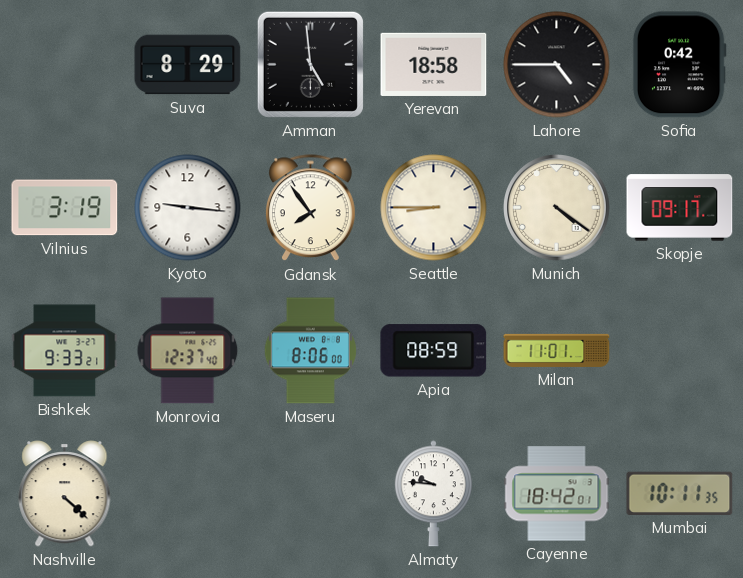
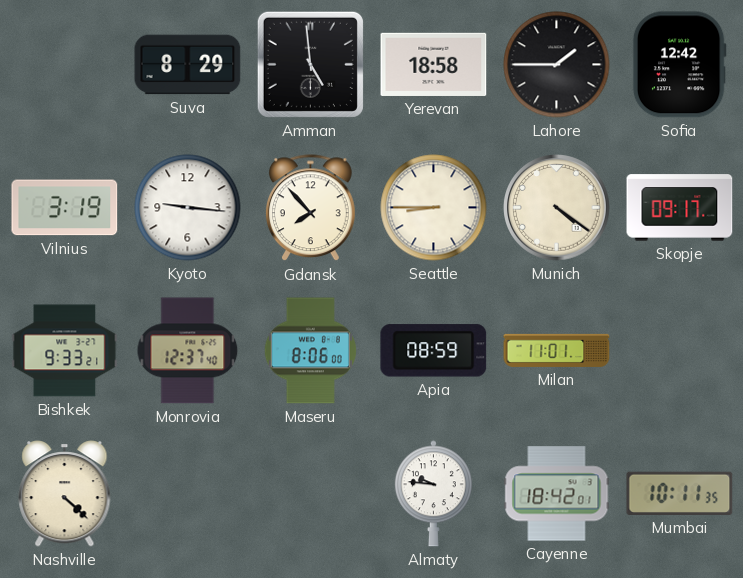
Lahore: 4:45 -> 1:45 (557, 65)
Sofia: 0:42 -> 12:42 (679, 65)
Gdansk: 7:54 -> 7:53 (311, 208)
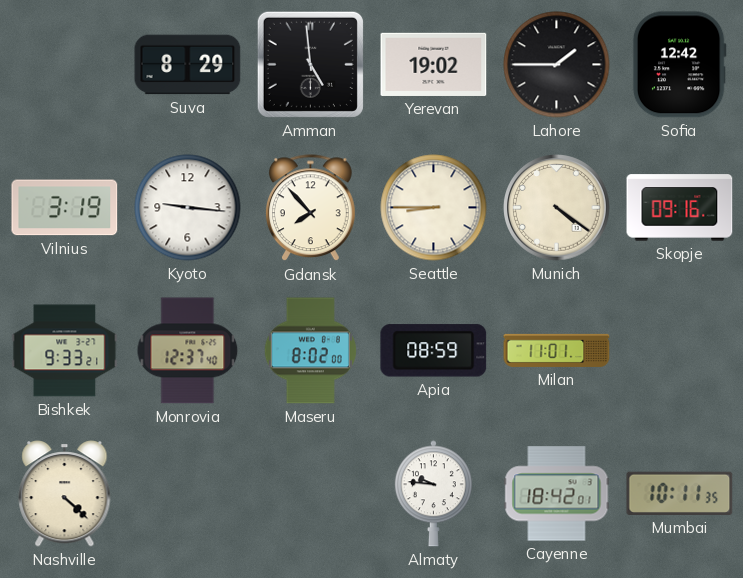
Yerevan: 18:58 -> 19:02 (434, 64)
Skopje: 09:17 -> 09:16 (680, 208)
Maseru: 8:06 -> 8:02 (310, 351)
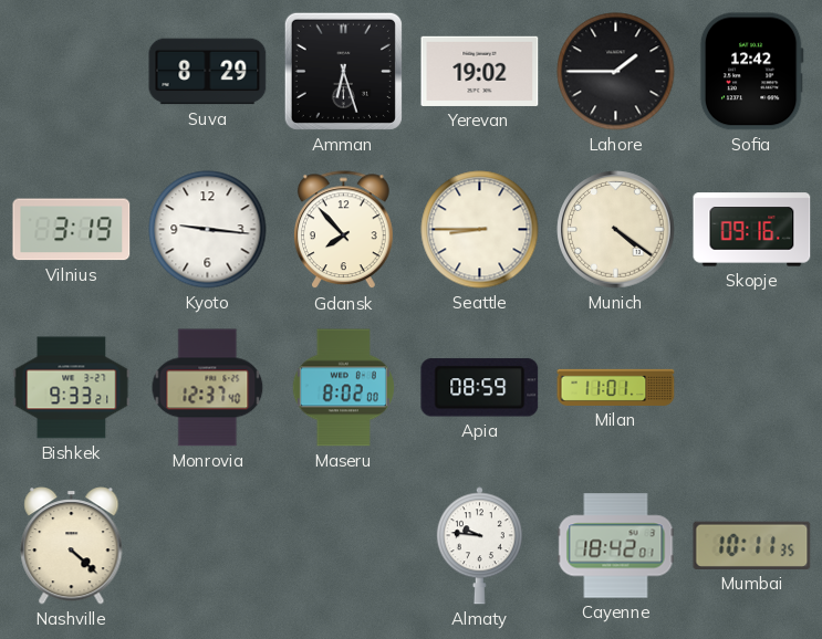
Amman: 4:59 -> 6:27 (343, 71)
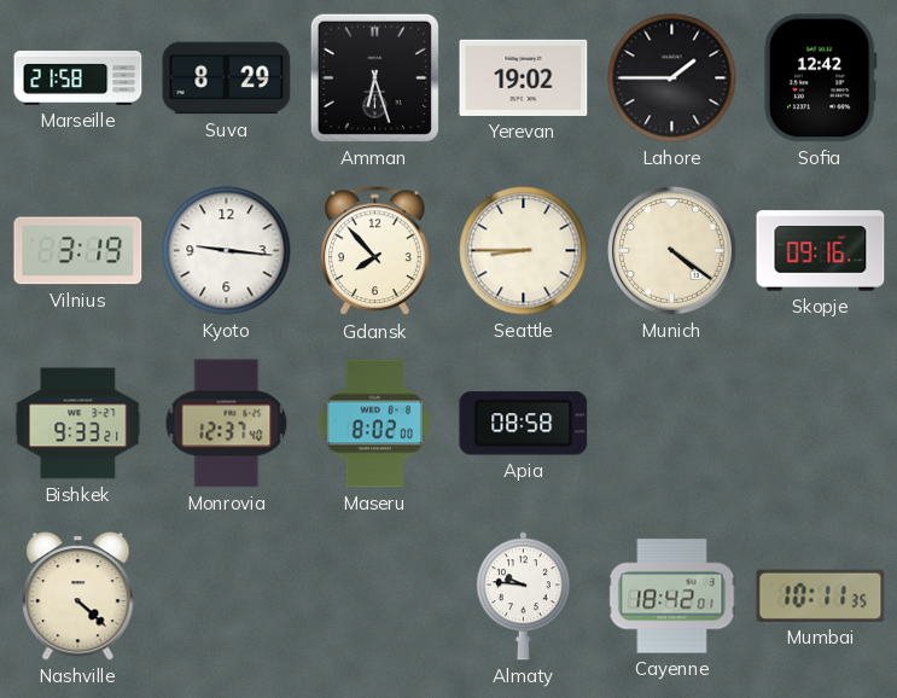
Marseille: none -> 21:58 (78, 77)
Apia: 08:59 -> 08:58 (524, 424)
Milan: 11:01 -> none (616, 387)
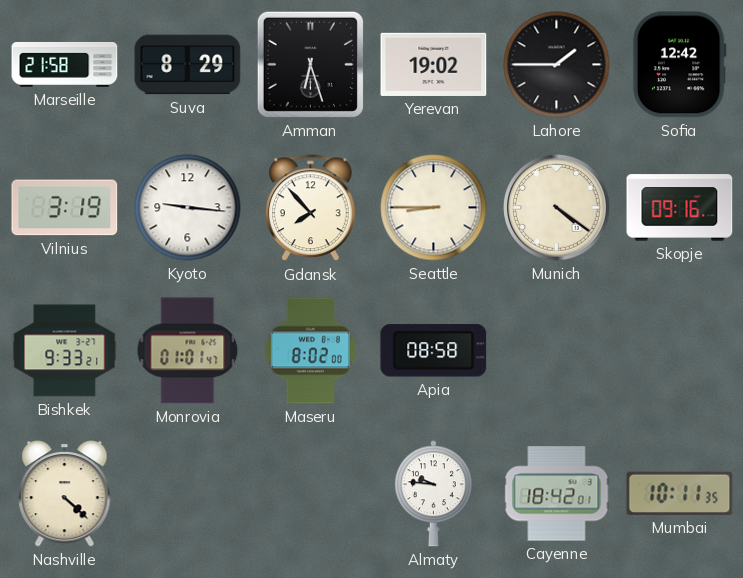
Monrovia: 12:37 -> 01:01 (188, 351)
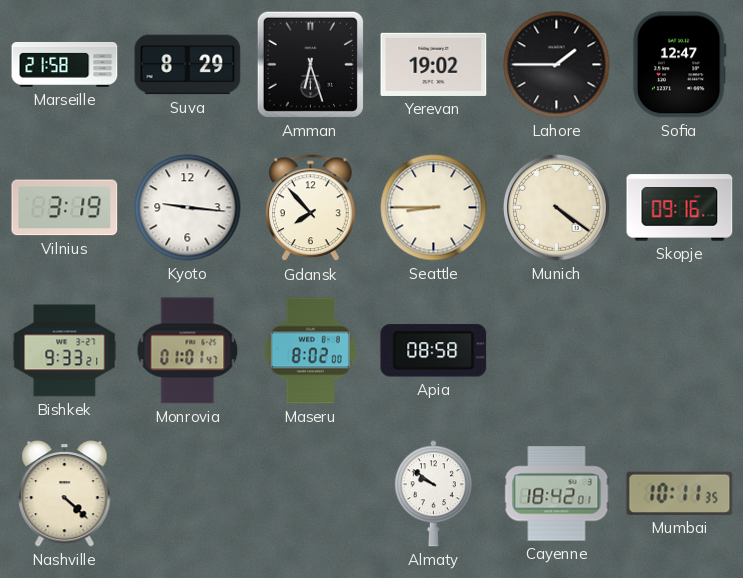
Sofia: 12:42 -> 12:47 (679, 65)
Almaty: 9:46 -> 9:51 (433, 494)
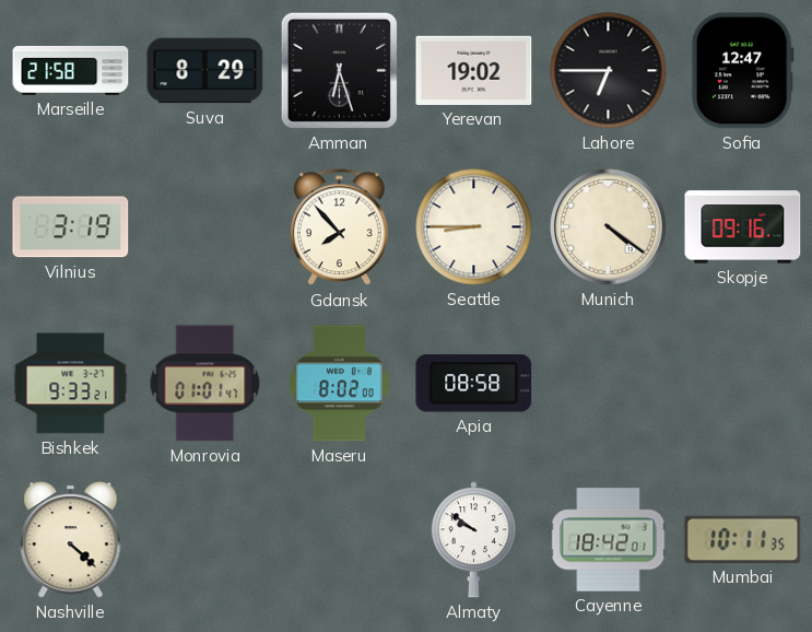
Lahore: 1:45 -> 6:45 (609, 71)
Kyoto: 9:16 -> none (188, 208)
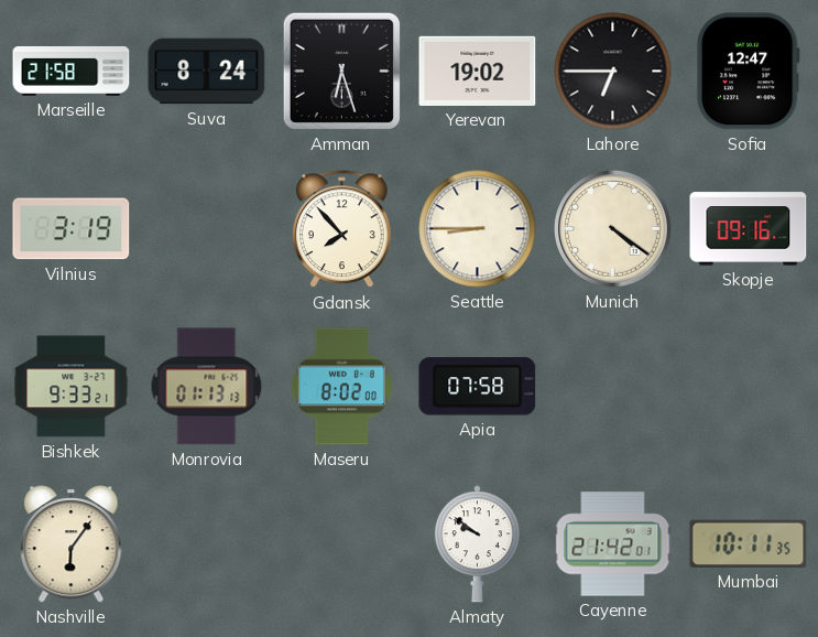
Suva: 8:29 -> 8:24 (207, 72)
Monrovia: 01:01 -> 01:13 (207, 387)
Apia: 08:58 -> 07:58 (478, 387)
Nashville: 4:22 -> 6:06 (72, 544)
Cayenne: 18:42 -> 21:42 (613, 544)
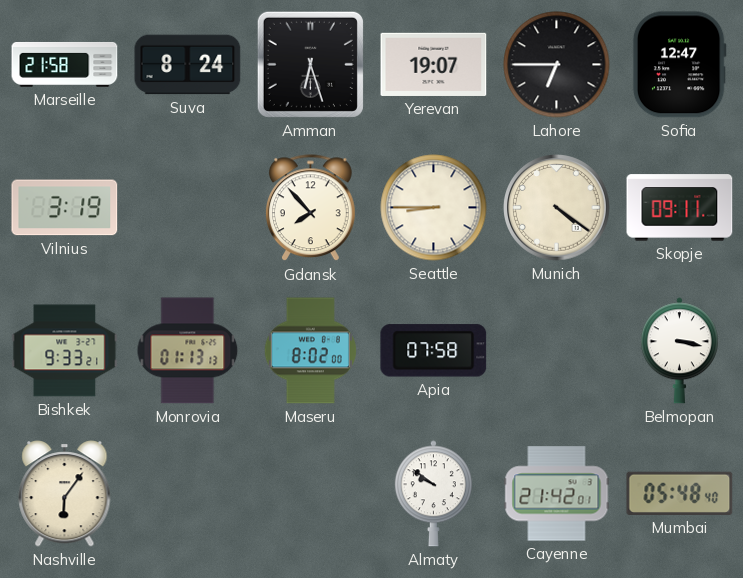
Yerevan: 19:02 -> 19:07 (434, 64)
Skopje: 09:16 -> 09:11 (680, 208)
Belmopan: none -> 3:17 (679, 351)
Mumbai: 10:11 -> 05:48 (680, 493)
